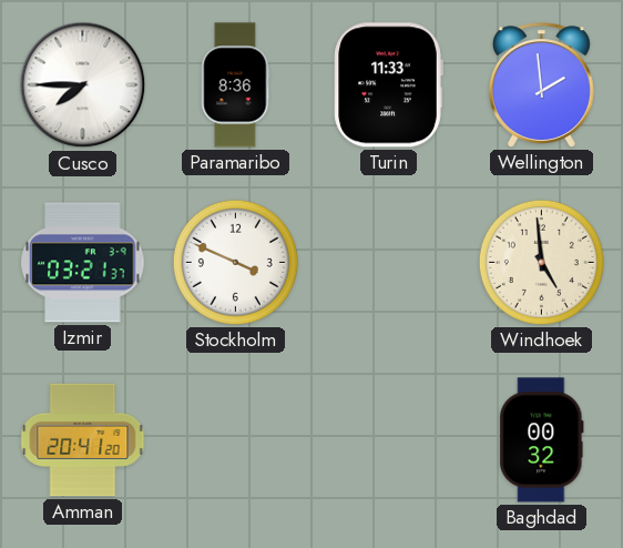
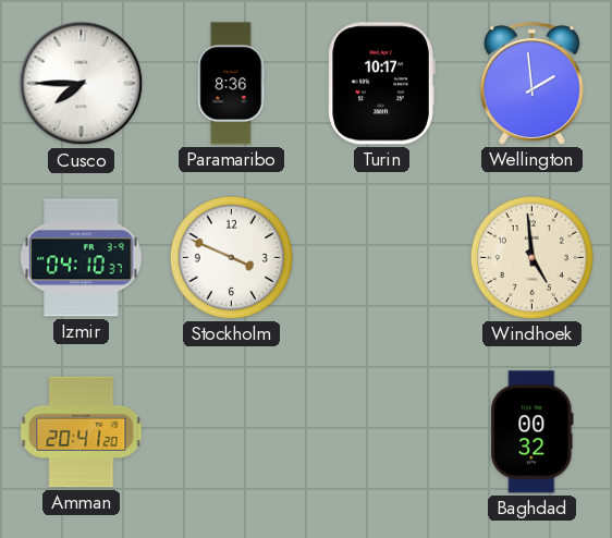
Turin: 11:33 -> 10:17 (381, 84)
Izmir: 03:21 -> 04:10 (82, 258)
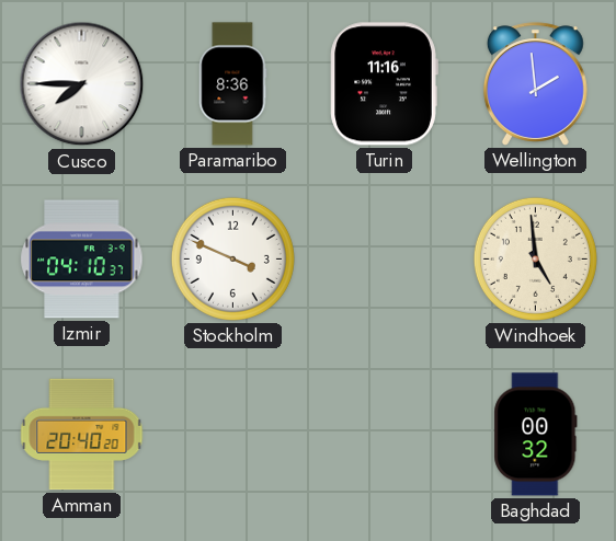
Turin: 10:17 -> 11:16 (384, 84)
Amman: 20:41 -> 20:40 (82, 435)
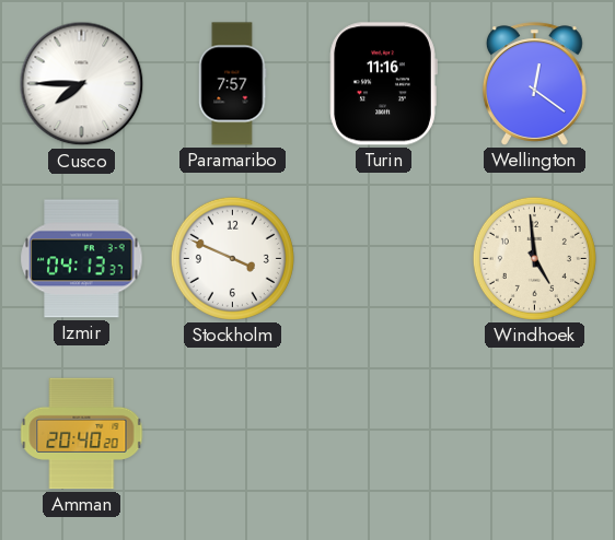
Paramaribo: 8:36 -> 7:57 (233, 84)
Wellington: 1:59 -> 12:21 (534, 84)
Izmir: 04:10 -> 04:13 (82, 259)
Baghdad: 00:32 -> none (536, 435)
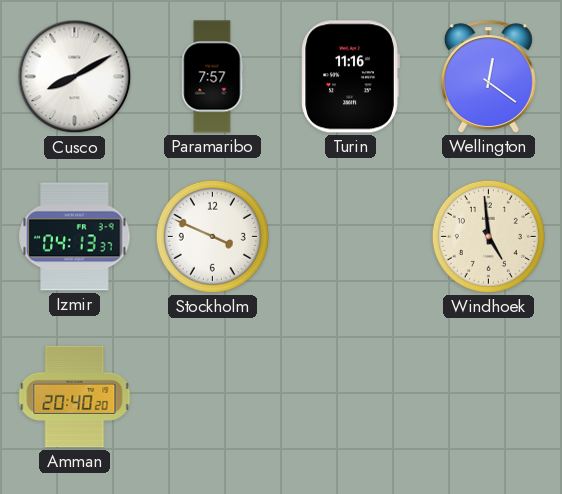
Cusco: 7:45 -> 8:10 (75, 77)
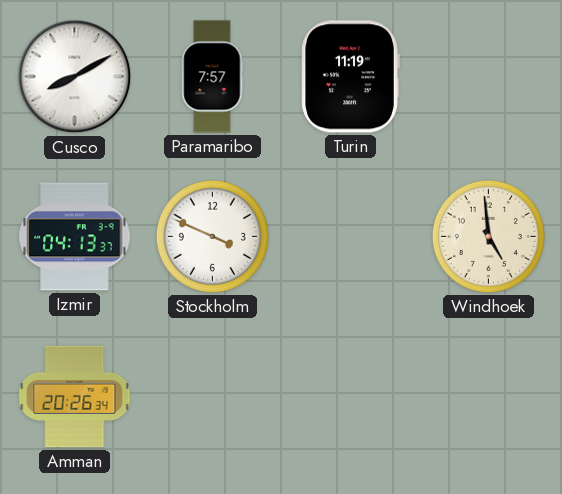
Turin: 11:16 -> 11:19 (350, 77)
Wellington: 12:21 -> none (488, 77)
Amman: 20:40 -> 20:26 (75, 397)
